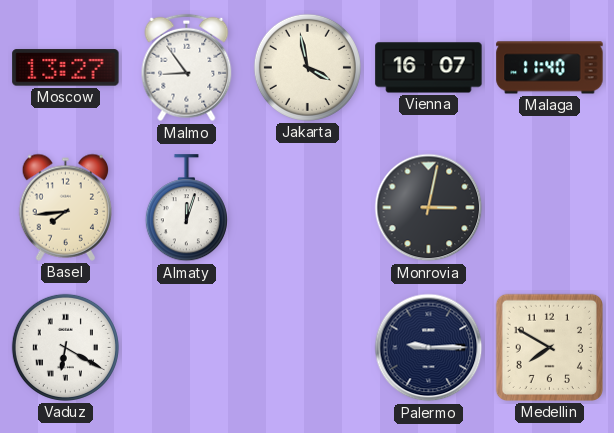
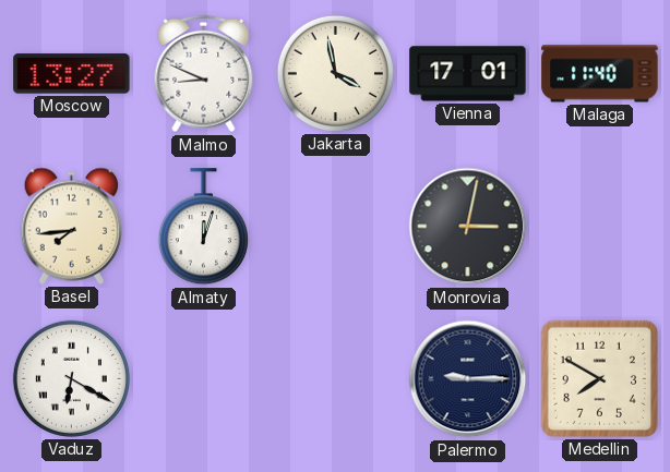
Malmo: 8:54 -> 8:49 (204, 74)
Vienna: 16:07 -> 17:01 (468, 74)
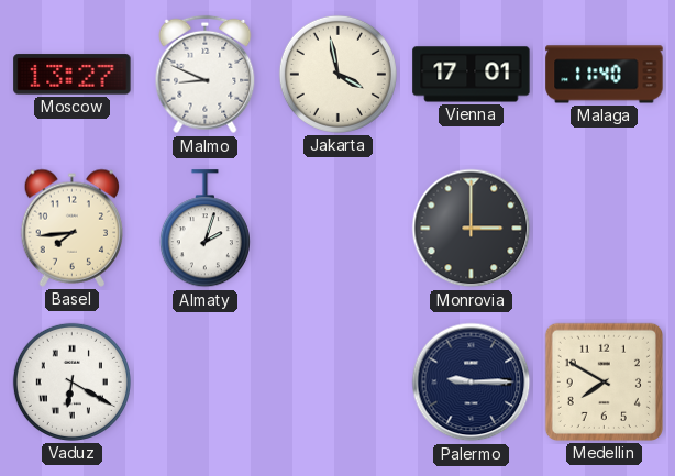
Almaty: 12:03 -> 2:03 (204, 229)
Monrovia: 3:02 -> 3:00 (472, 229)
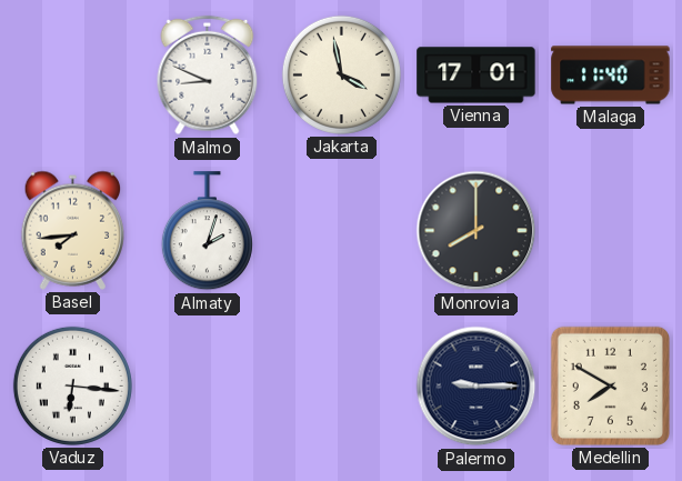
Moscow: 13:27 -> none (73, 75)
Monrovia: 3:00 -> 8:00 (477, 231)
Vaduz: 6:20 -> 6:16 (72, 385)
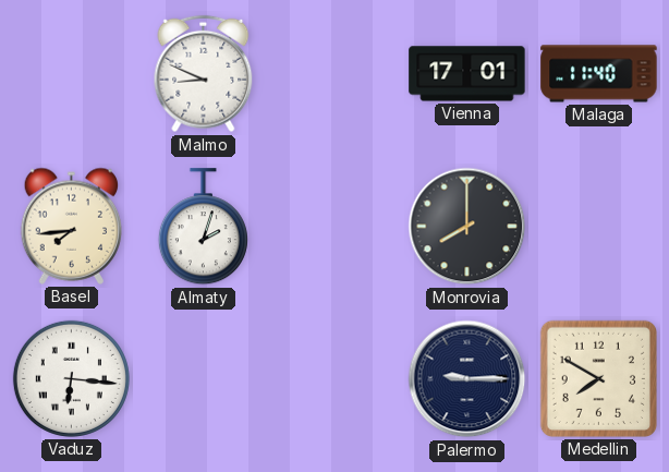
Jakarta: 3:58 -> none (341, 74)
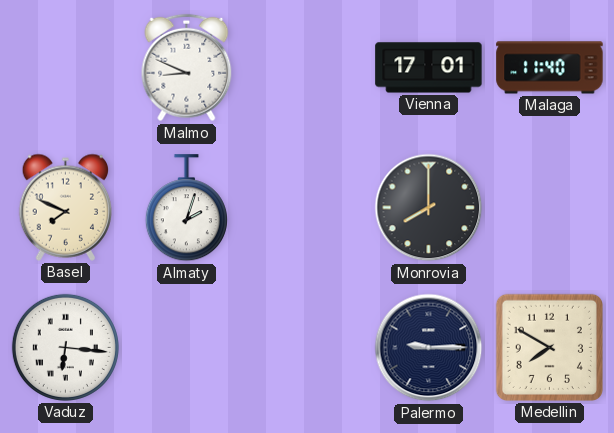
Basel: 7:44 -> 7:49 (66, 207)
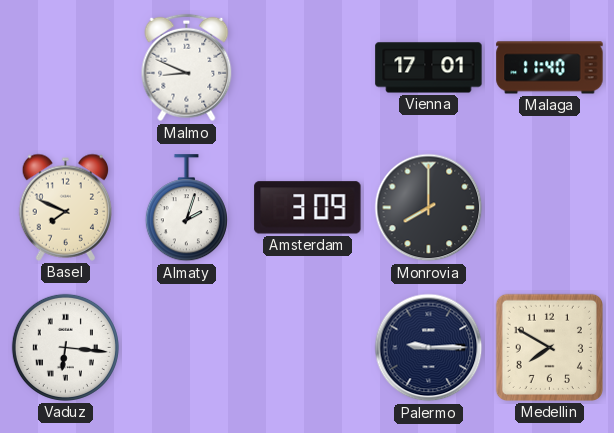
Amsterdam: none -> 3:09 (308, 208)
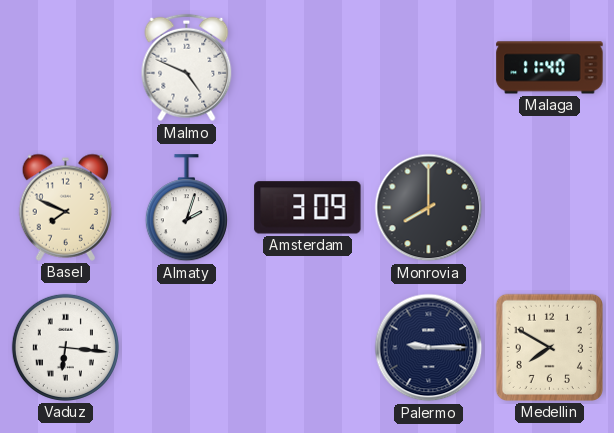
Malmo: 8:49 -> 4:49 (187, 68)
Vienna: 17:01 -> none (429, 68)
